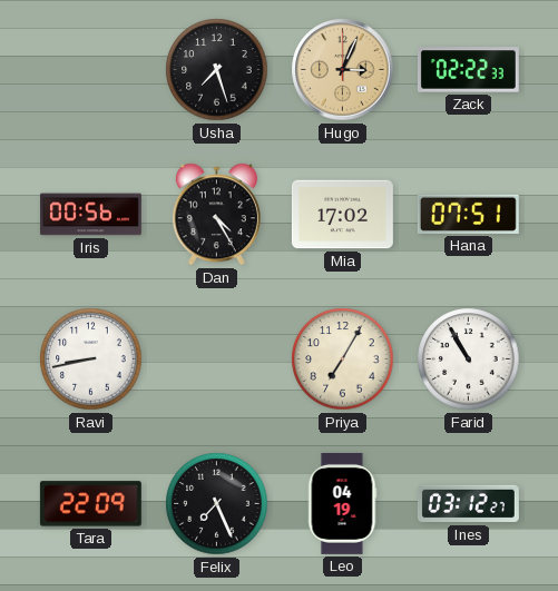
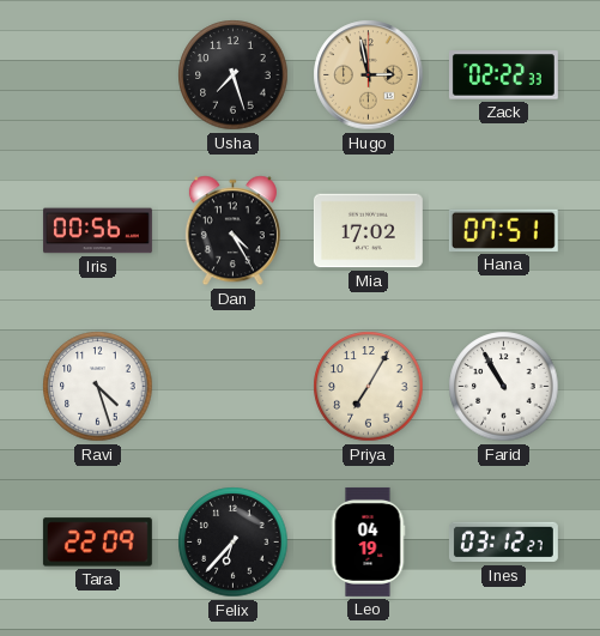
Hugo: 3:04 -> 2:58 (369, 75)
Ravi: 8:43 -> 4:27 (98, 387)
Felix: 7:26 -> 6:37 (234, 543)
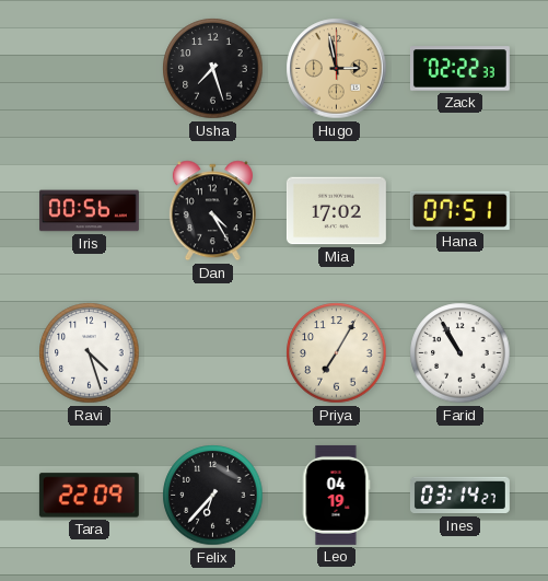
Ines: 03:12 -> 03:14 (459, 496)
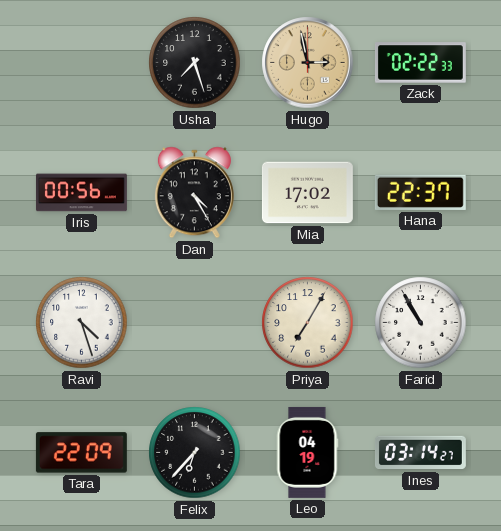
Hana: 07:51 -> 22:37 (420, 192)
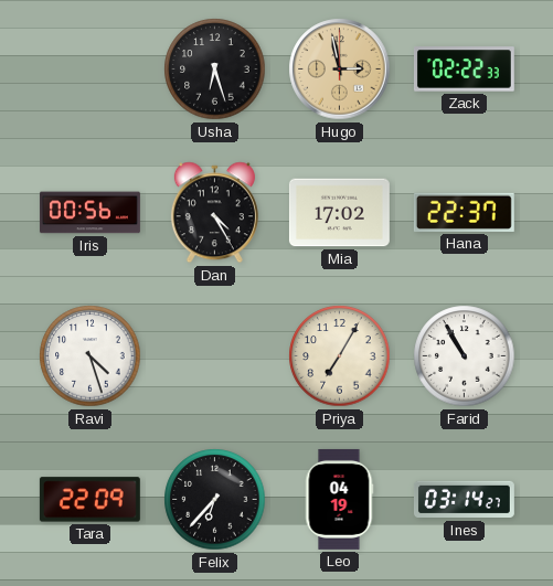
Usha: 7:27 -> 6:27 (215, 70)
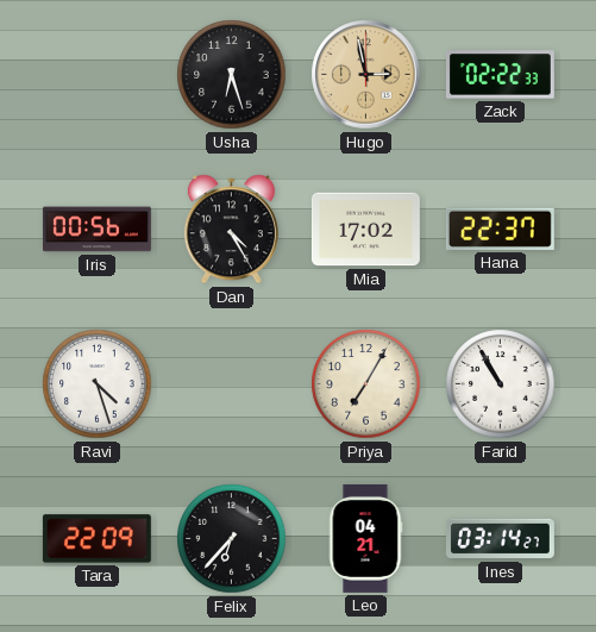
Leo: 04:19 -> 04:21 (365, 538)
